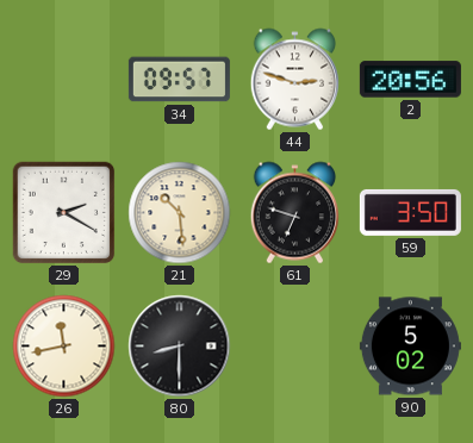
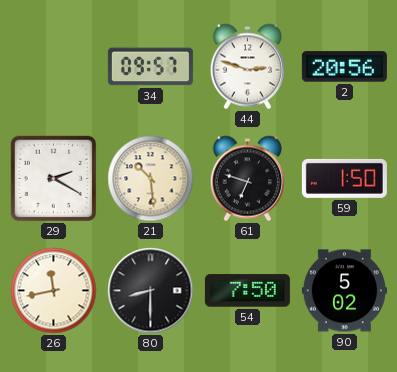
59: 3:50 -> 1:50 (344, 178)
54: none -> 7:50 (247, 291)
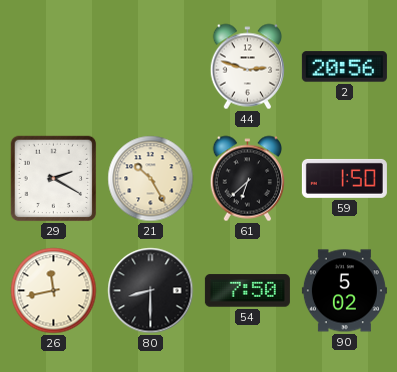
34: 09:57 -> none (150, 67)
21: 10:29 -> 10:25 (151, 179)
61: 6:48 -> 6:38 (247, 179)
